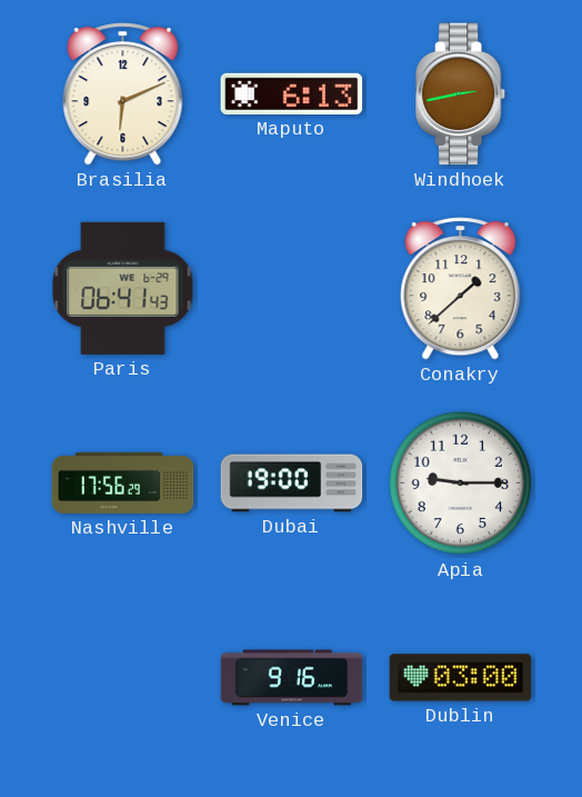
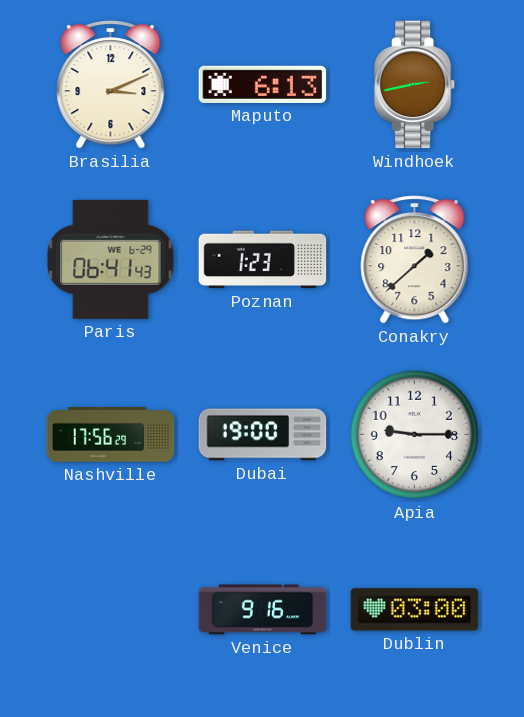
Brasilia: 6:11 -> 3:11 (111, 85)
Poznan: none -> 1:23 (263, 260)
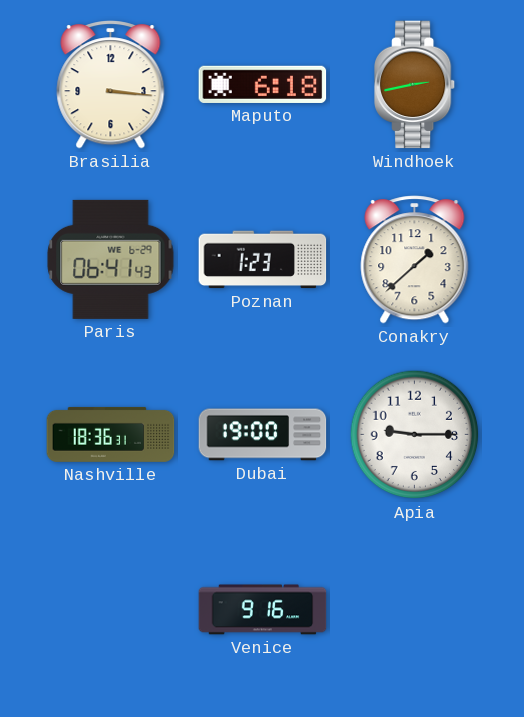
Brasilia: 3:11 -> 3:16 (111, 85)
Maputo: 6:13 -> 6:18 (263, 84)
Nashville: 17:56 -> 18:36 (111, 434)
Dublin: 03:00 -> none (415, 610)
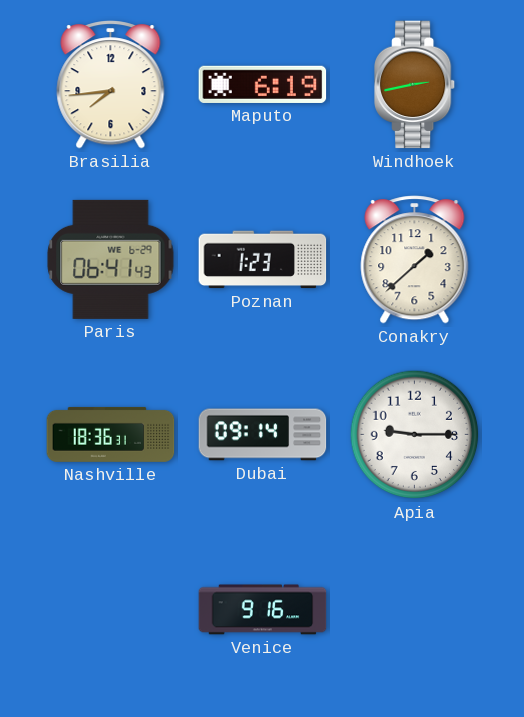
Brasilia: 3:16 -> 7:44 (111, 85)
Maputo: 6:18 -> 6:19 (263, 84)
Dubai: 19:00 -> 09:14 (263, 435)
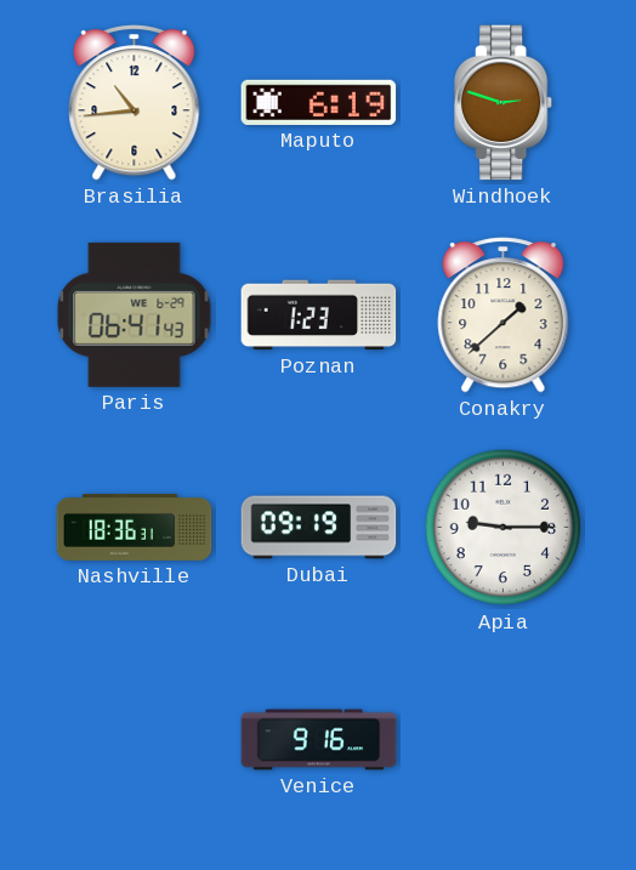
Brasilia: 7:44 -> 10:44 (135, 103)
Windhoek: 2:43 -> 2:48 (505, 103)
Dubai: 09:14 -> 09:19 (319, 528)
